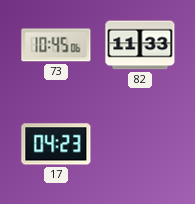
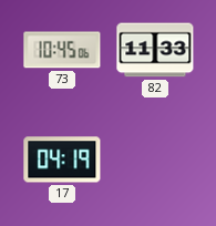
17: 04:23 -> 04:19 (62, 160)
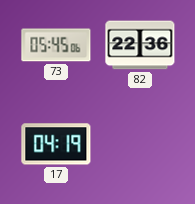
73: 10:45 -> 05:45 (56, 45)
82: 11:33 -> 22:36 (140, 45)
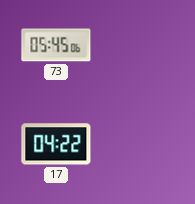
82: 22:36 -> none (140, 45)
17: 04:19 -> 04:22 (56, 144)
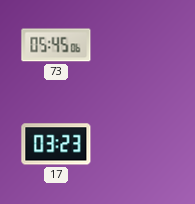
17: 04:22 -> 03:23 (56, 144)
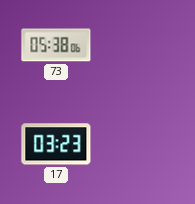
73: 05:45 -> 05:38 (56, 45)
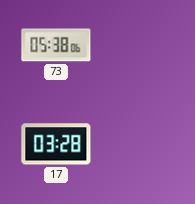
17: 03:23 -> 03:28 (56, 144)
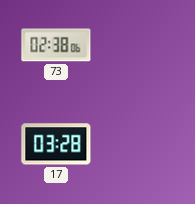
73: 05:38 -> 02:38 (56, 45)
